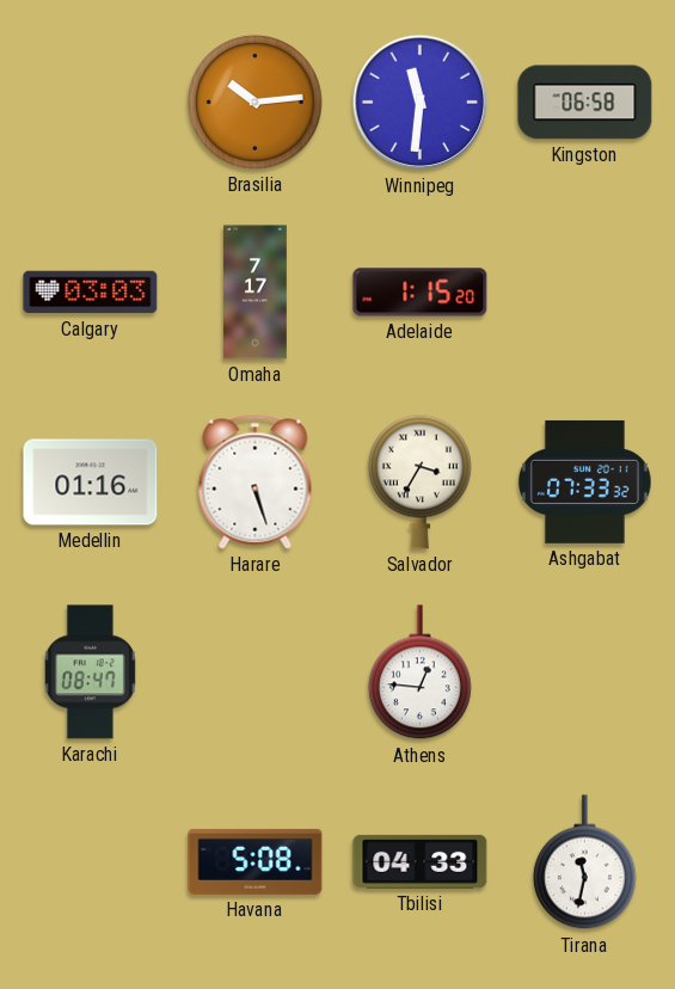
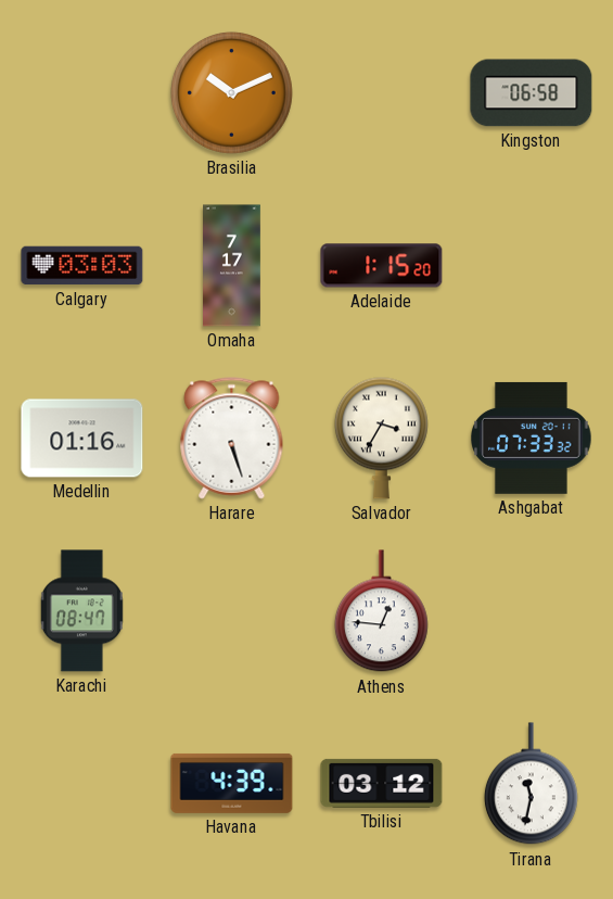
Brasilia: 10:14 -> 10:11 (231, 92)
Winnipeg: 11:31 -> none (421, 103)
Havana: 5:08 -> 4:39 (232, 783)
Tbilisi: 04:33 -> 03:12 (382, 783)
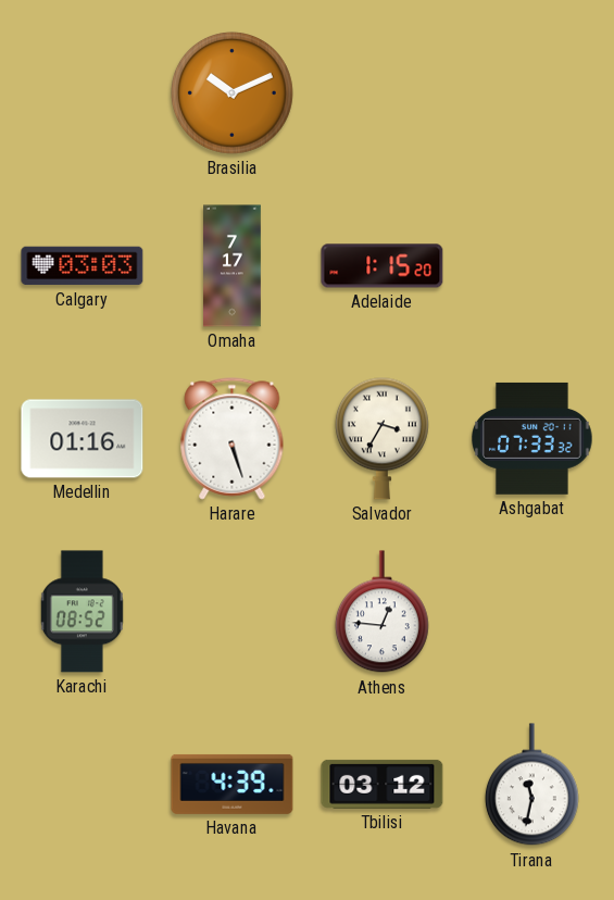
Kingston: 06:58 -> none (532, 93)
Karachi: 08:47 -> 08:52 (82, 612)
